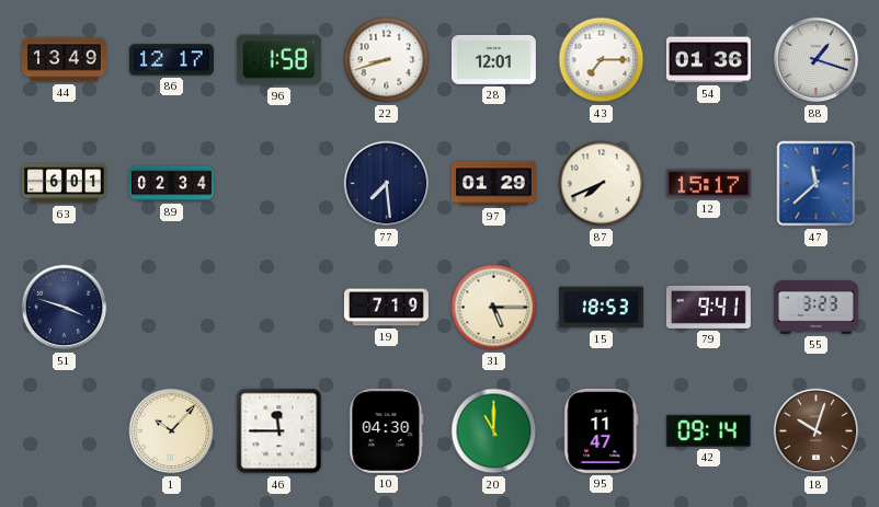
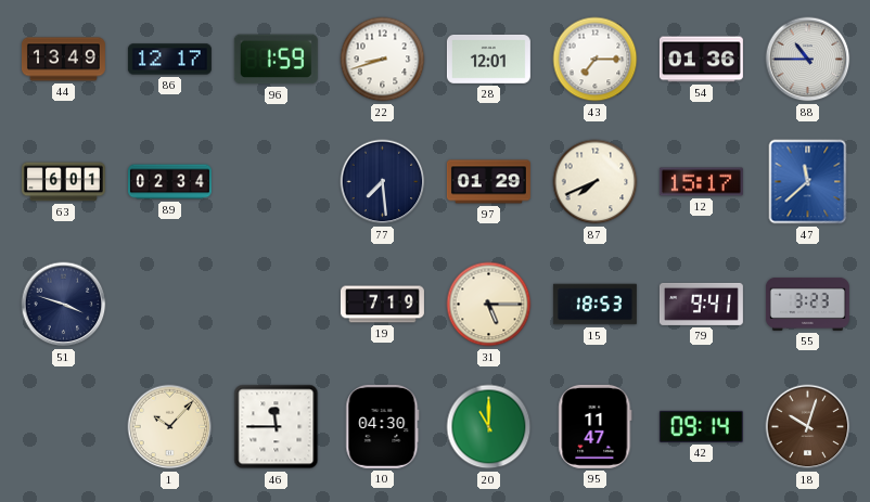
96: 1:58 -> 1:59 (276, 60)
88: 1:18 -> 10:45 (808, 60)
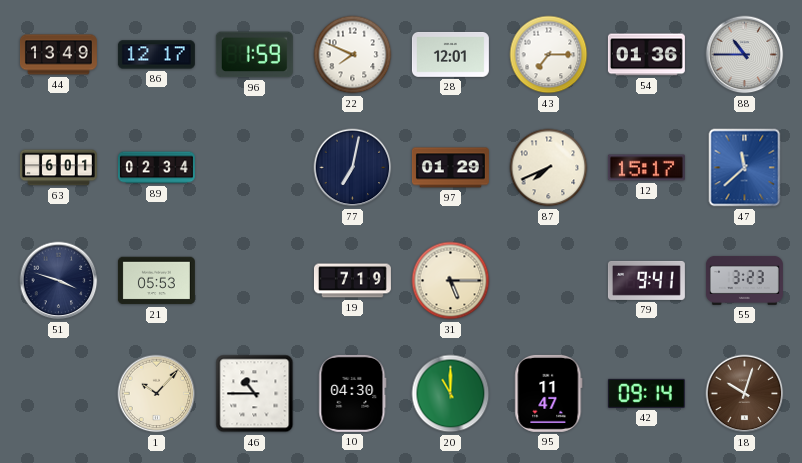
22: 8:42 -> 7:49 (353, 55)
77: 7:29 -> 7:02 (353, 168)
21: none -> 05:53 (156, 281)
15: 18:53 -> none (594, 305)
46: 11:45 -> 10:45 (255, 394)
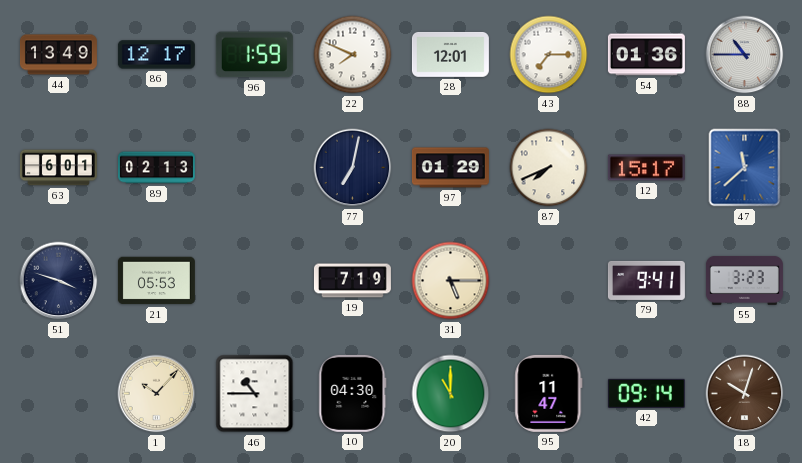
89: 02:34 -> 02:13 (156, 168)
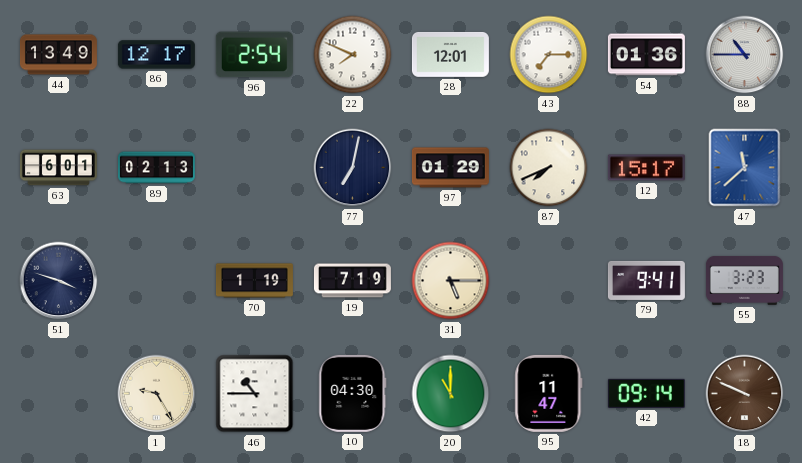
96: 1:59 -> 2:54 (254, 55)
21: 05:53 -> none (156, 281)
70: none -> 1:19 (254, 281)
1: 10:07 -> 9:25 (157, 394)
18: 10:03 -> 9:49 (745, 394)
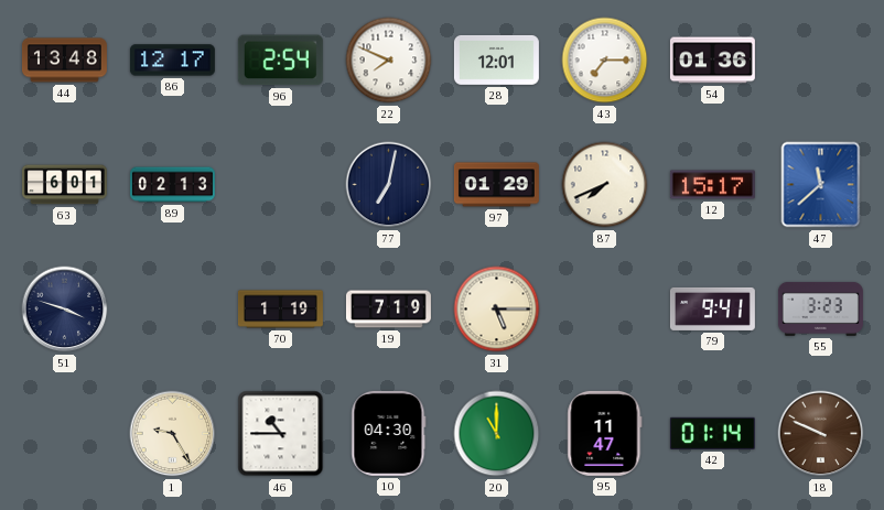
44: 13:49 -> 13:48 (64, 61)
88: 10:45 -> none (745, 55)
42: 09:14 -> 01:14 (712, 433)
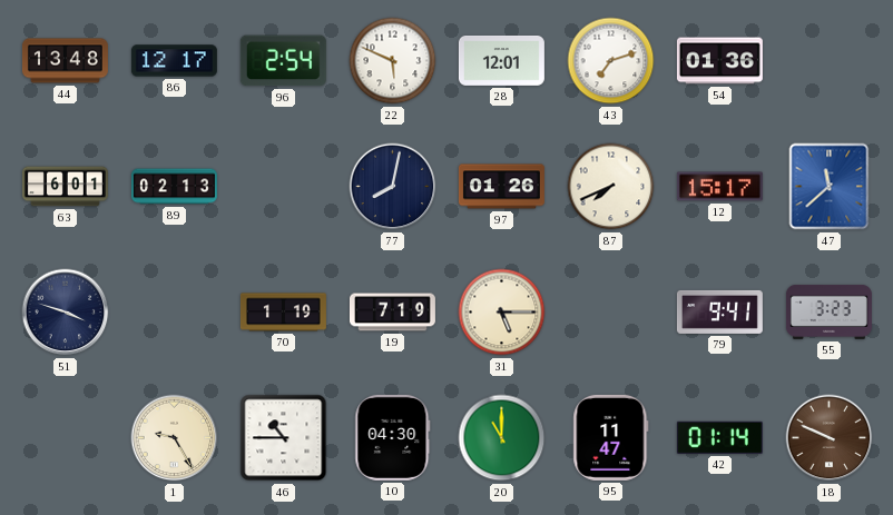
22: 7:49 -> 5:49 (393, 61)
43: 7:15 -> 7:12 (611, 61)
77: 7:02 -> 8:02 (393, 187)
97: 01:29 -> 01:26 (501, 187)
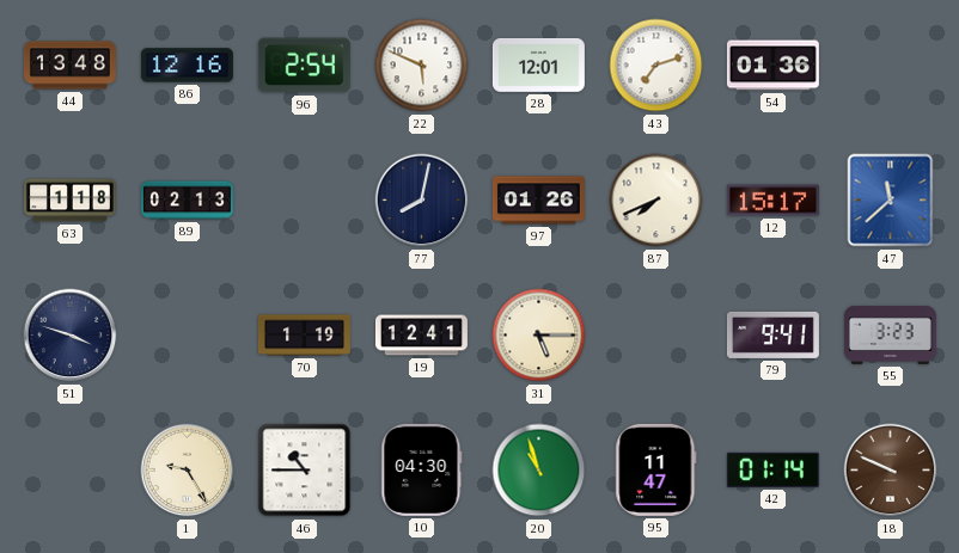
86: 12:17 -> 12:16 (187, 66)
63: 6:01 -> 1:18 (69, 201)
19: 7:19 -> 12:41 (421, 336)
20: 11:00 -> 10:57 (539, 471)
